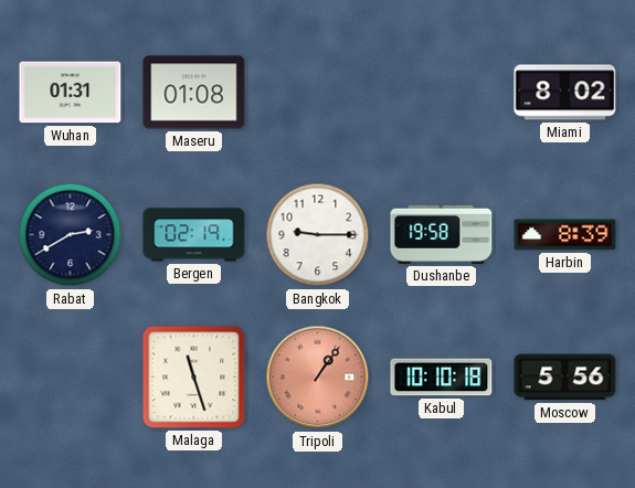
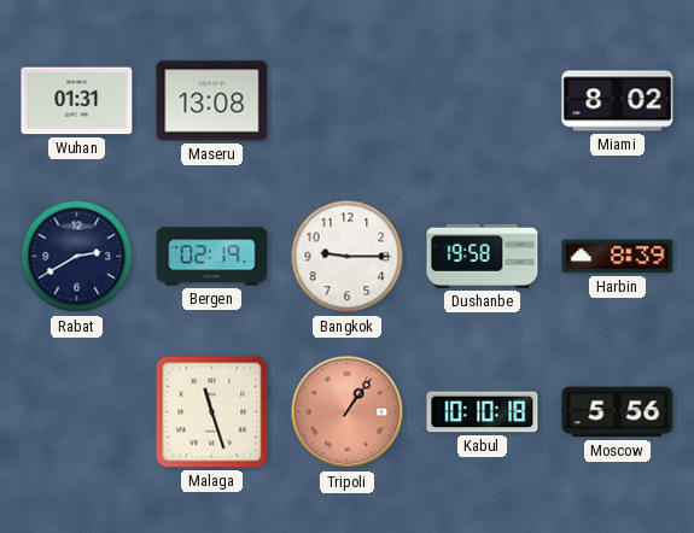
Maseru: 01:08 -> 13:08 (212, 101)
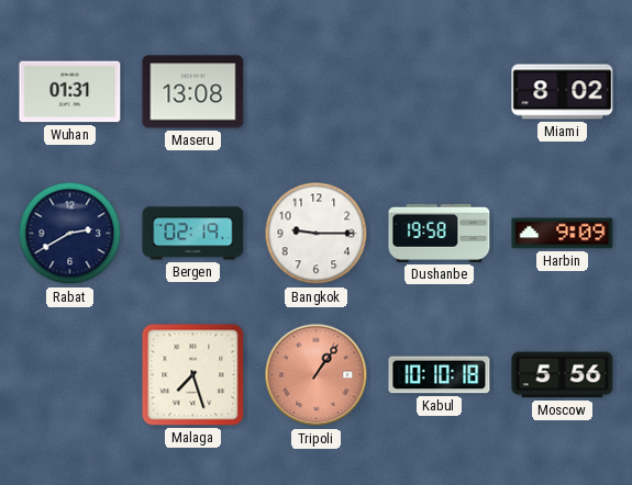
Harbin: 8:39 -> 9:09 (563, 234)
Malaga: 11:27 -> 7:27 (193, 375)
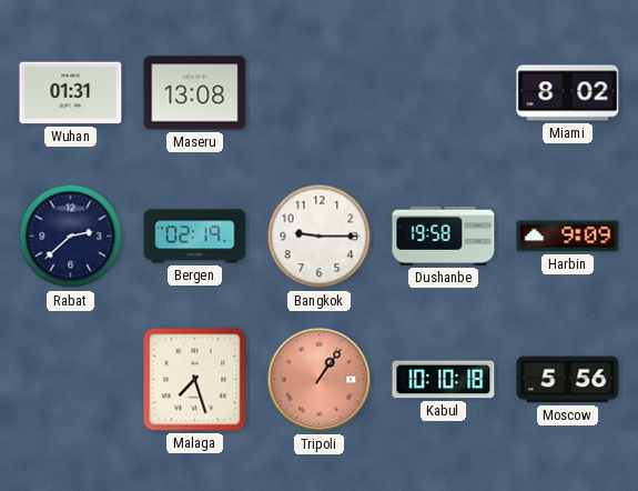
Rabat: 2:40 -> 2:38 (71, 237)
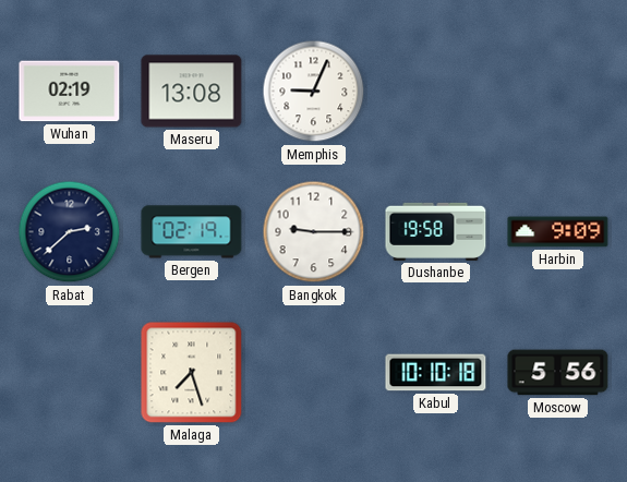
Wuhan: 01:31 -> 02:19 (70, 92)
Memphis: none -> 9:04 (314, 92)
Miami: 8:02 -> none (568, 93)
Tripoli: 1:06 -> none (320, 380)
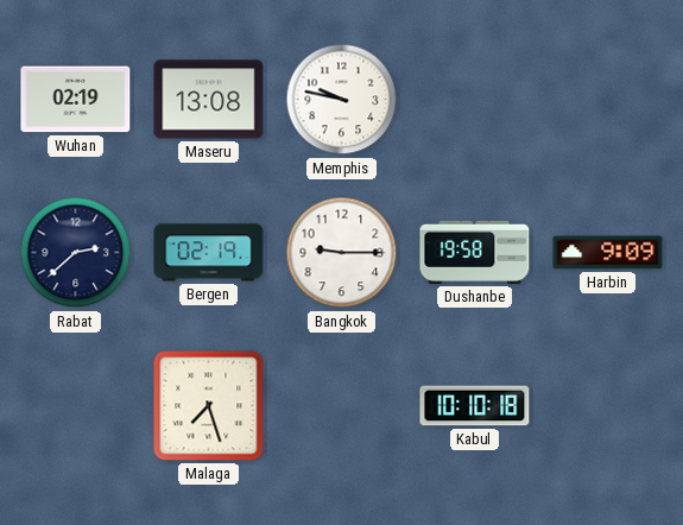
Memphis: 9:04 -> 9:47 (342, 100)
Moscow: 5:56 -> none (558, 373)
